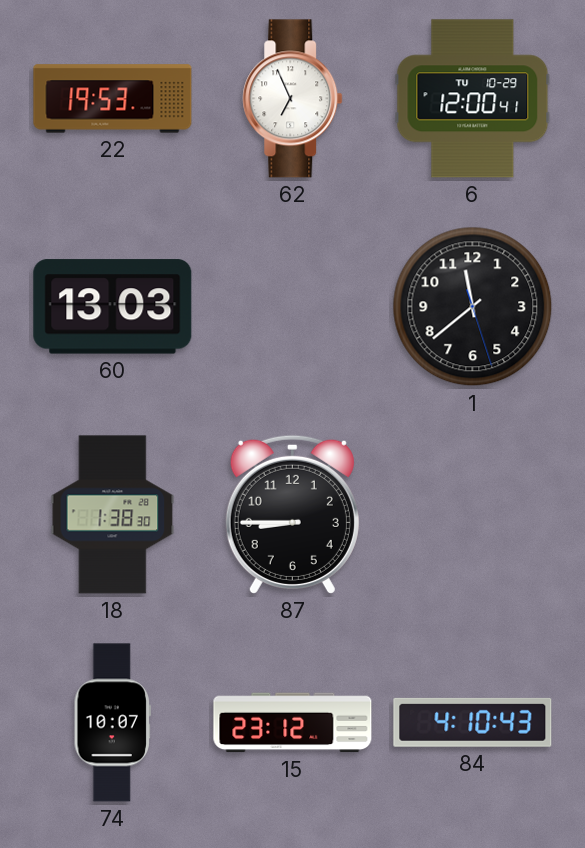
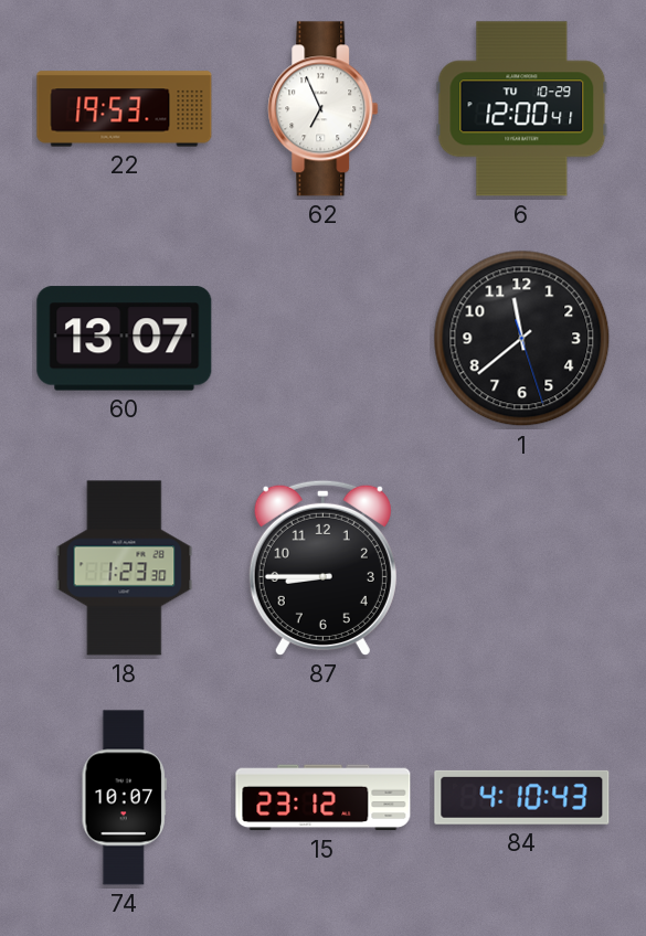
60: 13:03 -> 13:07 (125, 339)
18: 1:38 -> 1:23 (125, 568)
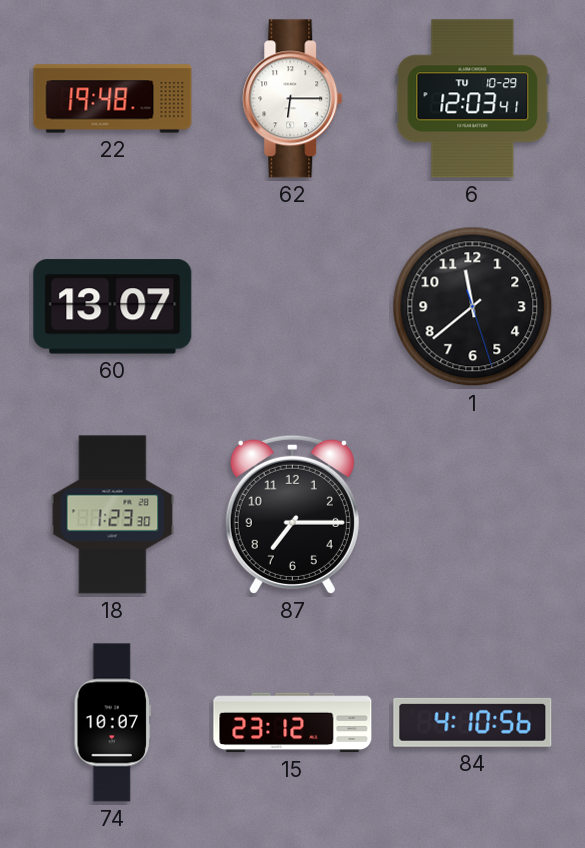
22: 19:53 -> 19:48 (113, 99)
62: 6:56 -> 6:15 (293, 99)
6: 12:00 -> 12:03 (473, 99)
87: 8:45 -> 7:15 (292, 514)
84: 4:10:43 -> 4:10:56 (473, 722)
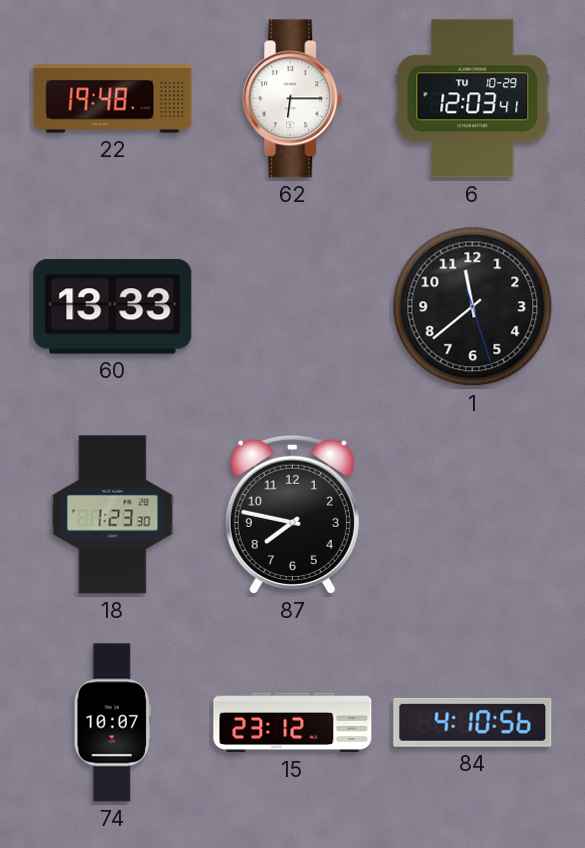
60: 13:07 -> 13:33 (113, 307)
87: 7:15 -> 7:47 (292, 514)
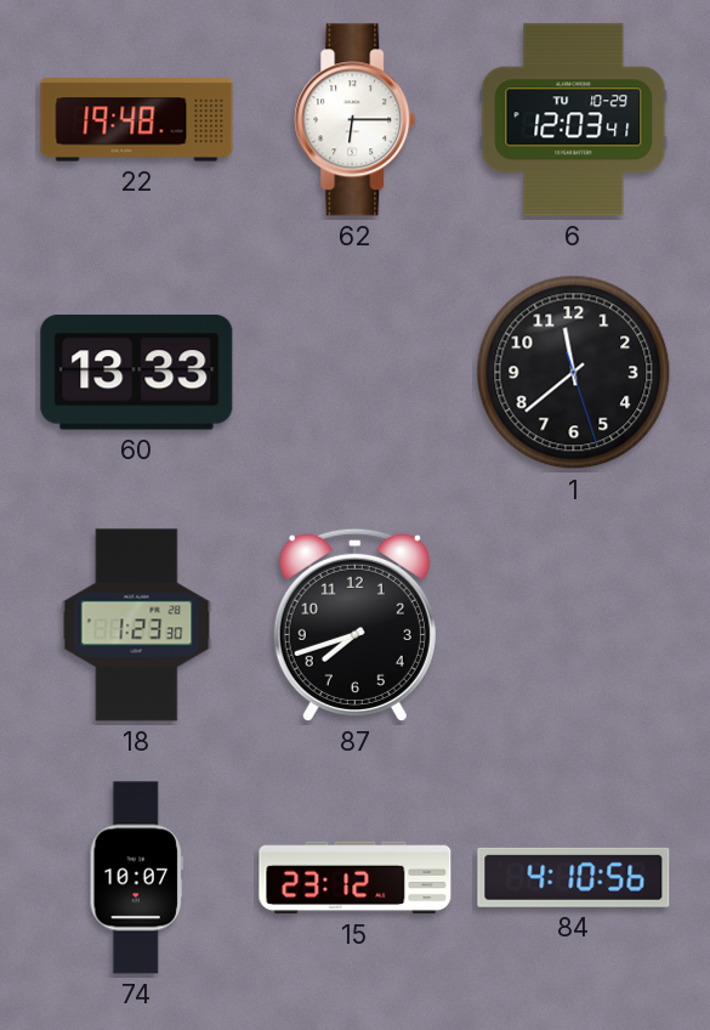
87: 7:47 -> 7:42 (354, 624)
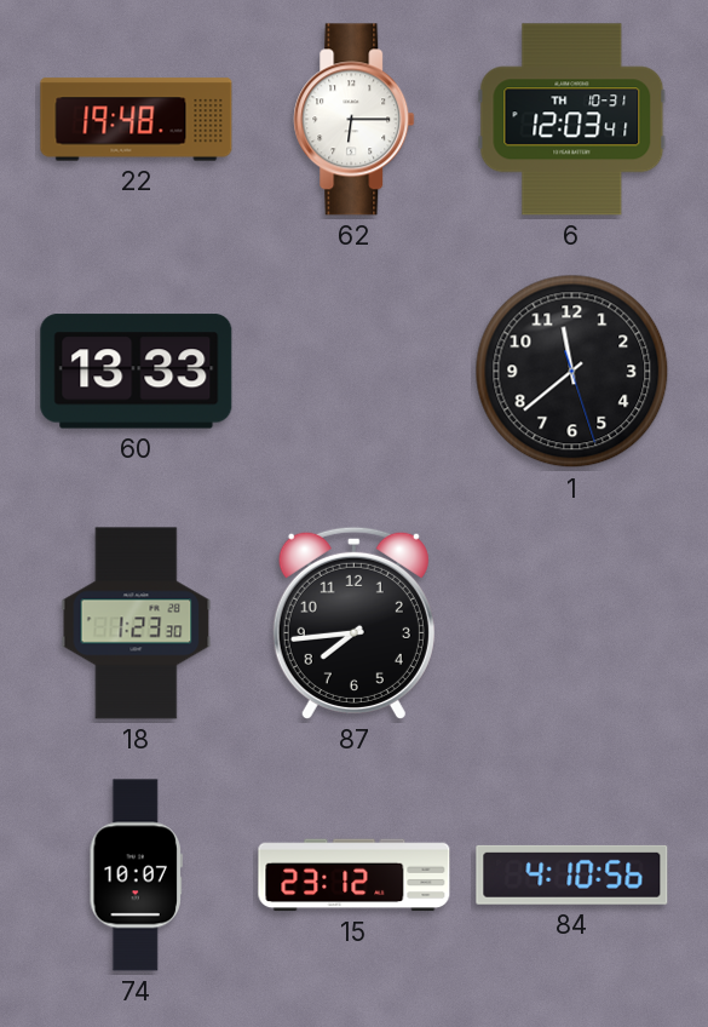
6 date: TU 10-29 -> TH 10-31 (572, 120)
87: 7:42 -> 7:44 (353, 622)
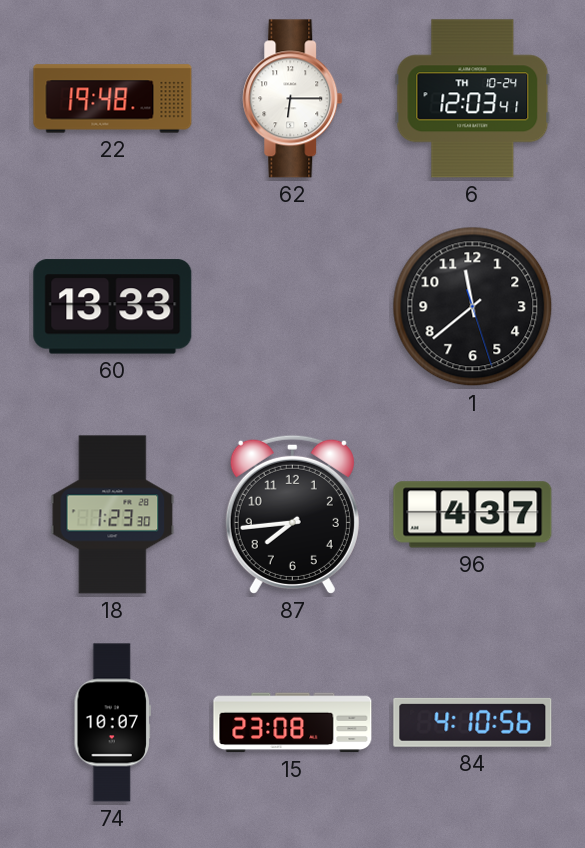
6 date: TH 10-31 -> TH 10-24 (473, 99)
96: none -> 4:37 (473, 515)
15: 23:12 -> 23:08 (293, 723)
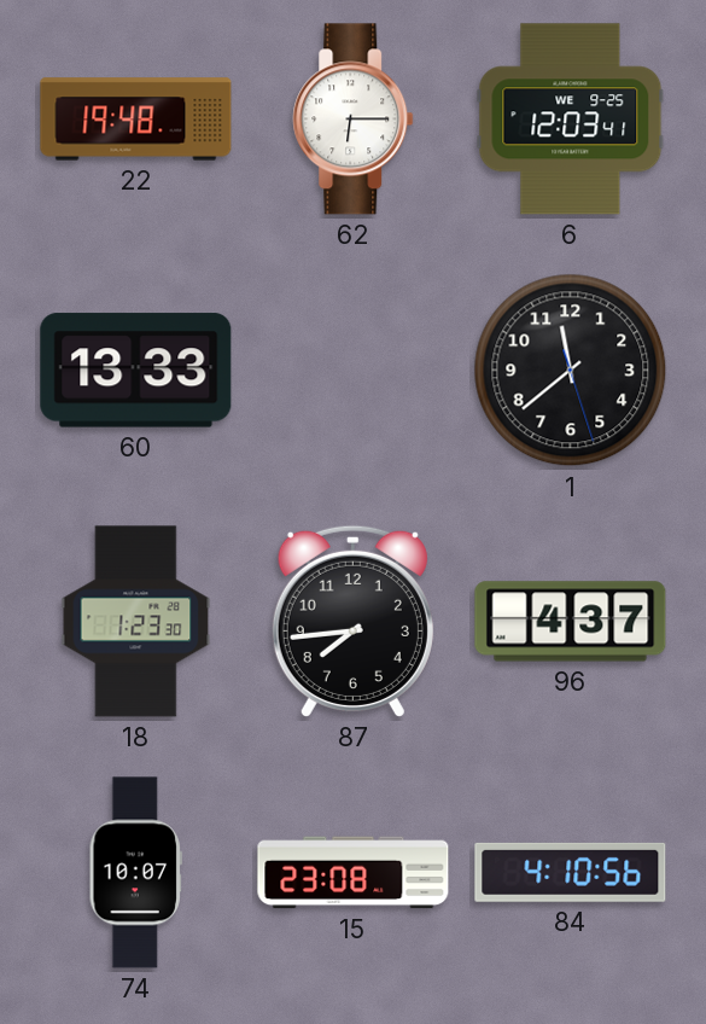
6 date: TH 10-24 -> WE 9-25 (571, 120)
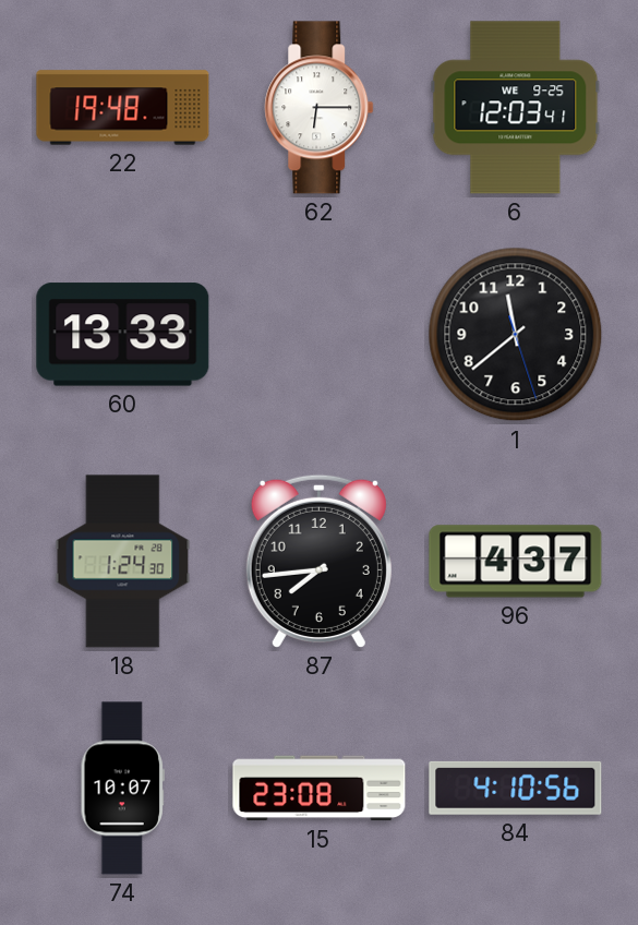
18: 1:23 -> 1:24 (123, 562)
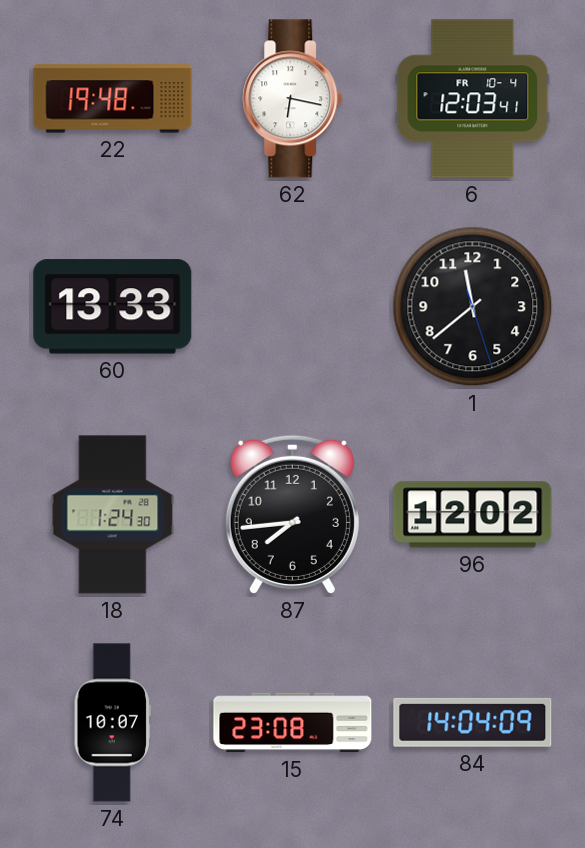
62: 6:15 -> 6:17 (293, 99)
6 date: WE 9-25 -> FR 10-4 (473, 99)
96: 4:37 -> 12:02 (473, 515)
84: 4:10 -> 14:04 (473, 722)
